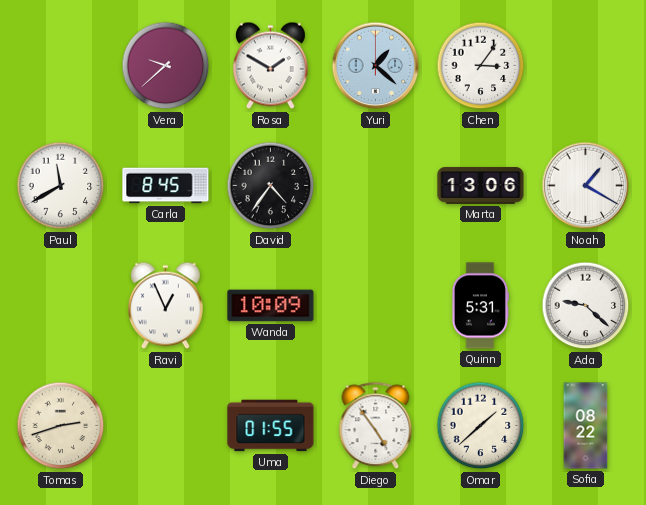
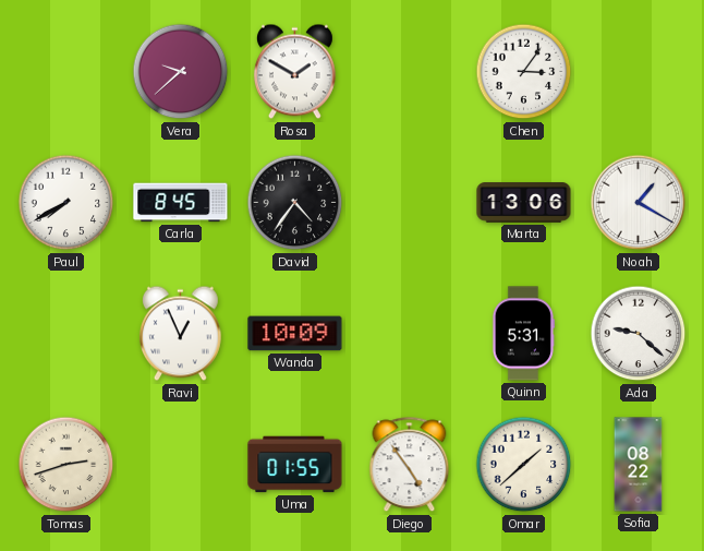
Yuri: 1:22 -> none (376, 66)
Paul: 11:40 -> 7:40 (66, 203)
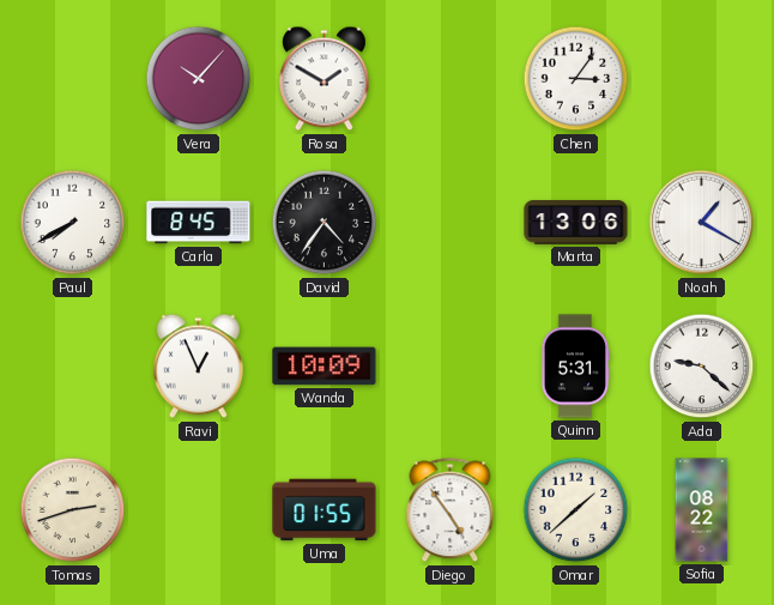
Vera: 9:38 -> 10:07 (199, 79)
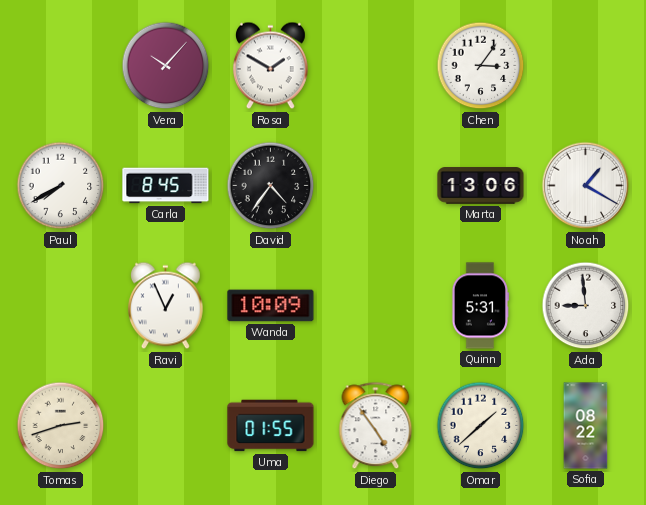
Ada: 9:22 -> 8:59 (586, 306)
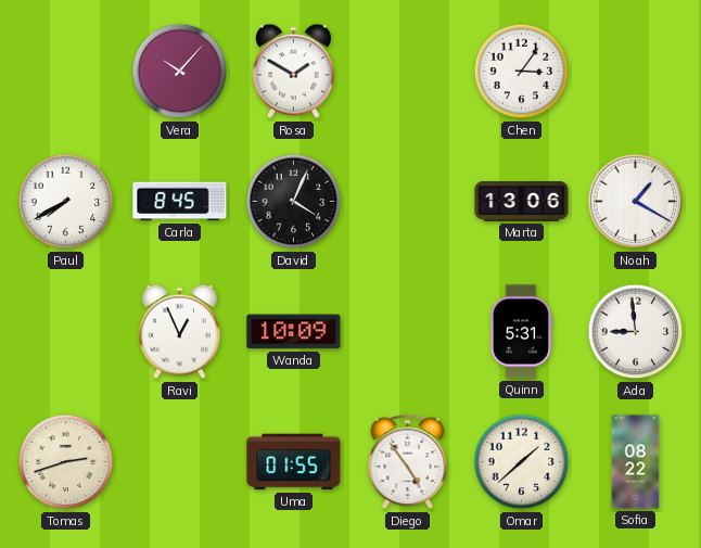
David: 4:36 -> 4:04 (294, 202)
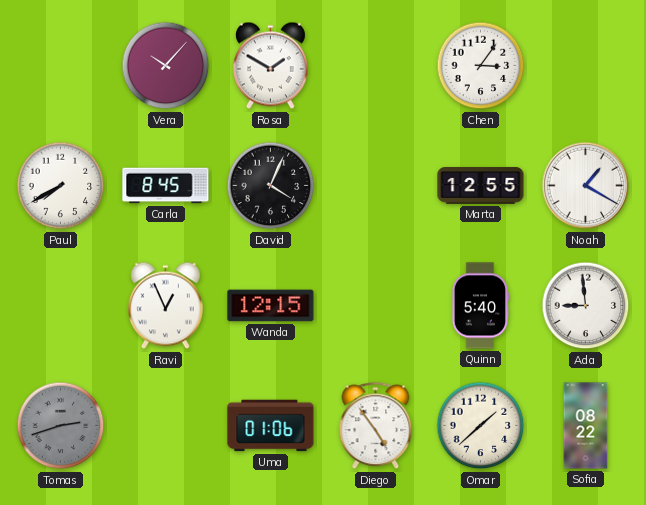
Marta: 13:06 -> 12:55 (481, 186)
Wanda: 10:09 -> 12:15 (271, 306)
Quinn: 5:31 -> 5:40 (480, 306)
Tomas dial: cream -> grey (61, 426)
Uma: 01:55 -> 01:06 (271, 426)
